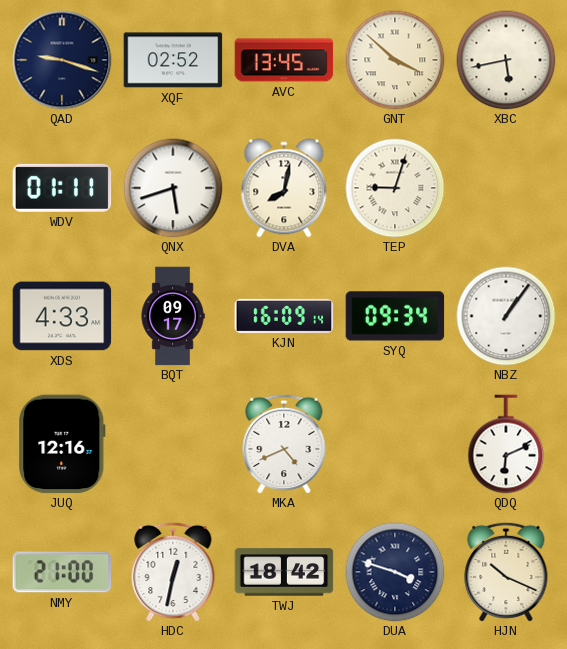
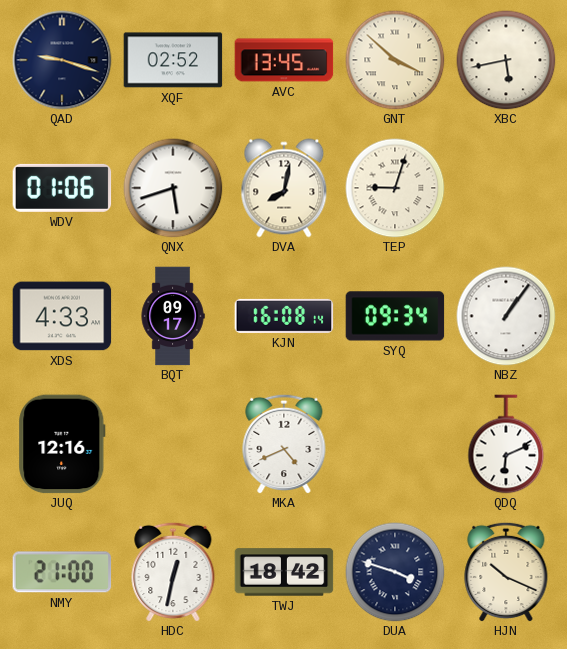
WDV: 01:11 -> 01:06 (62, 188)
KJN: 16:09 -> 16:08 (284, 316)
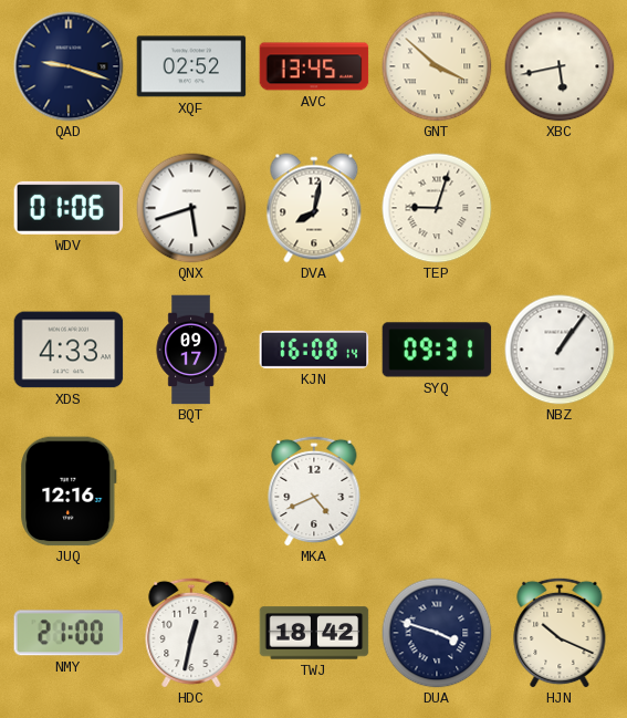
SYQ: 09:34 -> 09:31 (437, 350)
QDQ: 6:11 -> none (506, 444)
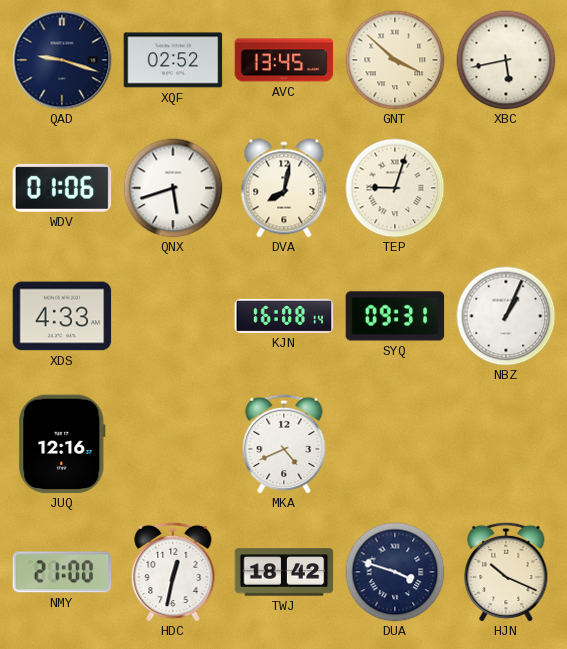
BQT: 09:17 -> none (191, 350)
NBZ: 1:06 -> 1:04 (506, 316)
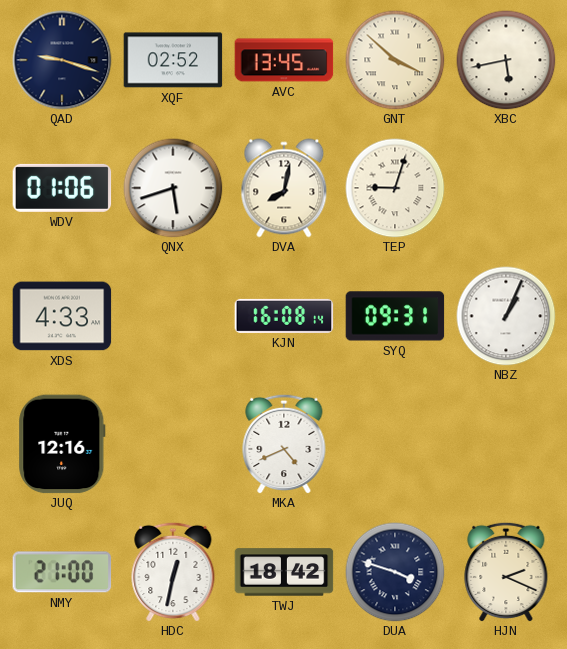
HJN: 10:19 -> 2:19 (506, 572)
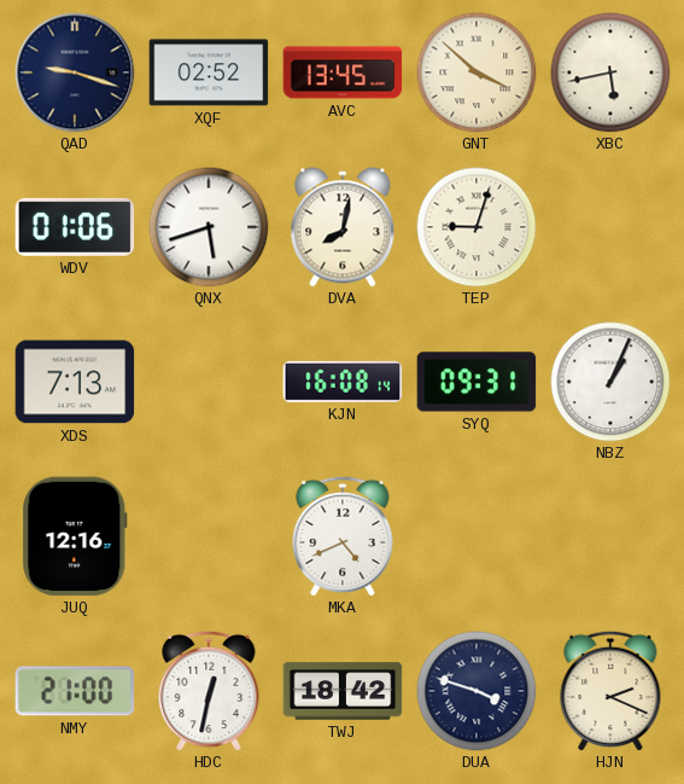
XDS: 4:33 -> 7:13 (75, 382)
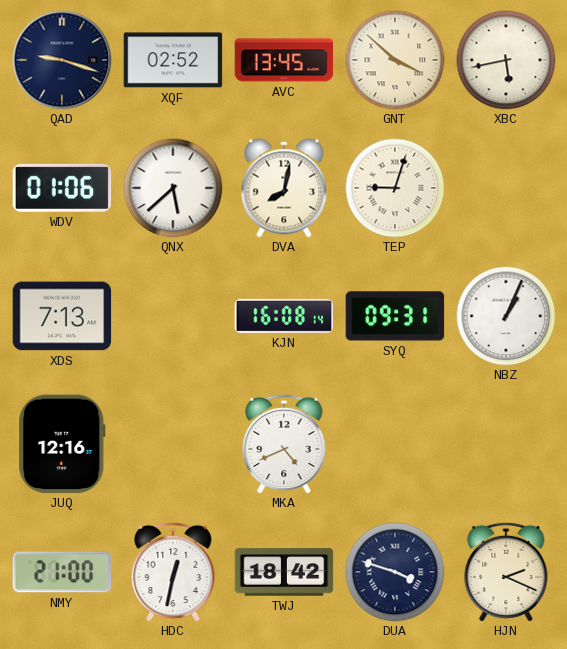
QNX: 5:42 -> 5:38 (173, 188)
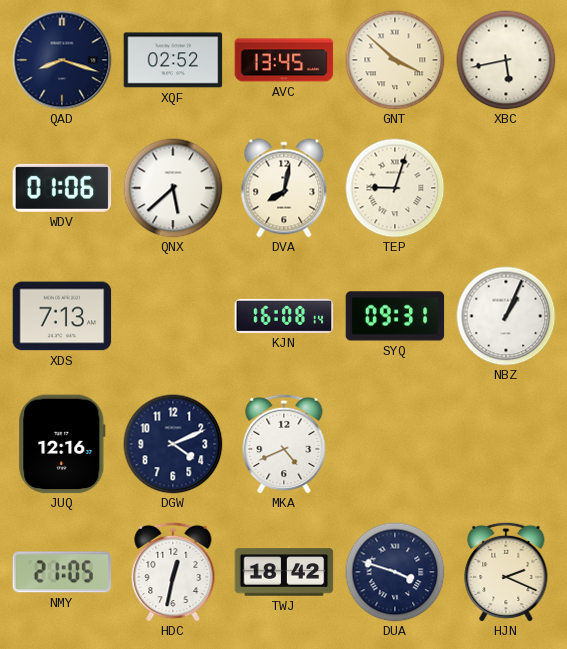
QAD: 9:18 -> 8:18 (62, 60)
DGW: none -> 4:11 (173, 444)
NMY: 21:00 -> 21:05 (62, 572)
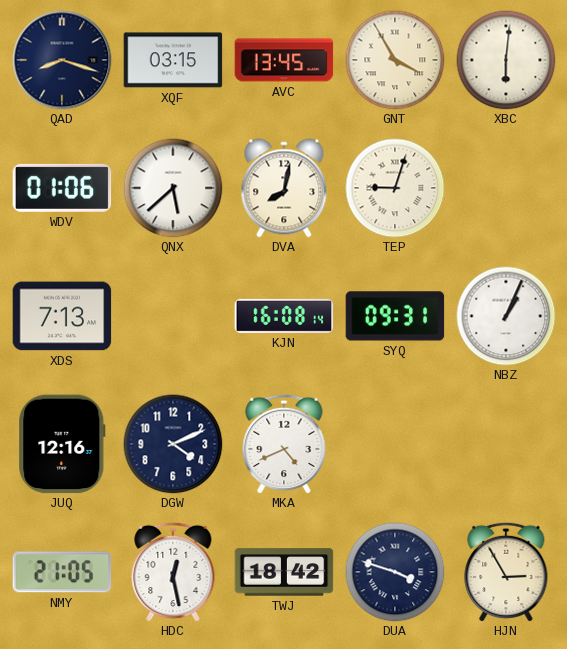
XQF: 02:52 -> 03:15 (173, 60)
GNT: 3:52 -> 3:55 (395, 60)
XBC: 5:43 -> 6:01 (506, 60)
HDC: 12:32 -> 12:28 (173, 572)
HJN: 2:19 -> 2:55 (506, 572)
